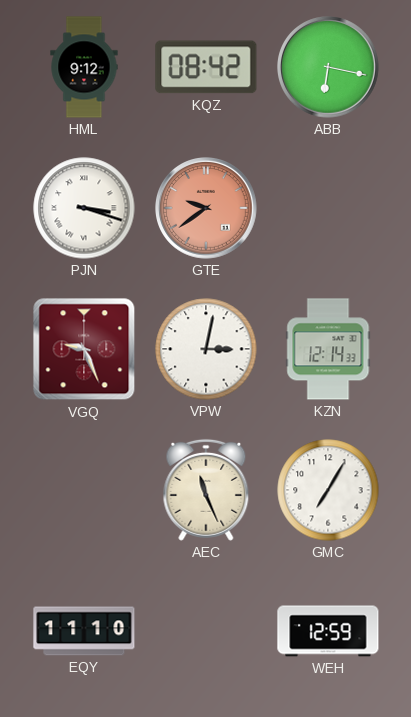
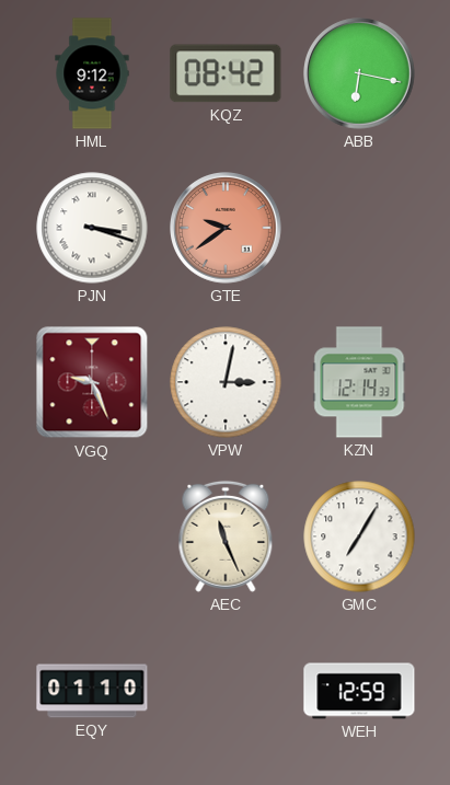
EQY: 11:10 -> 01:10 (92, 691)
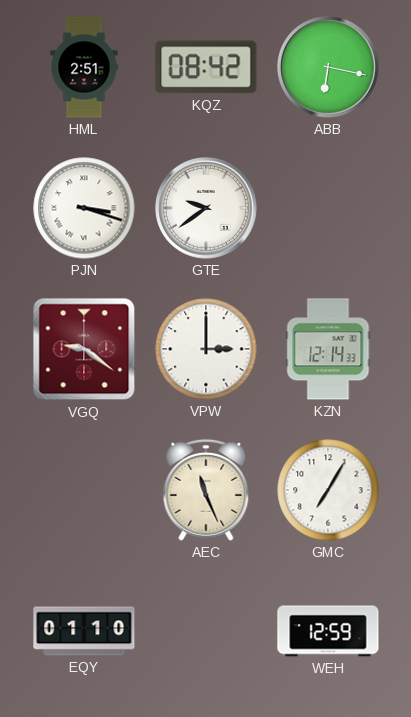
HML: 9:12 -> 2:51 (84, 67)
GTE dial: salmon -> white (207, 209)
VGQ: 9:26 -> 9:21 (84, 349)
VPW: 3:02 -> 3:00 (206, 349)
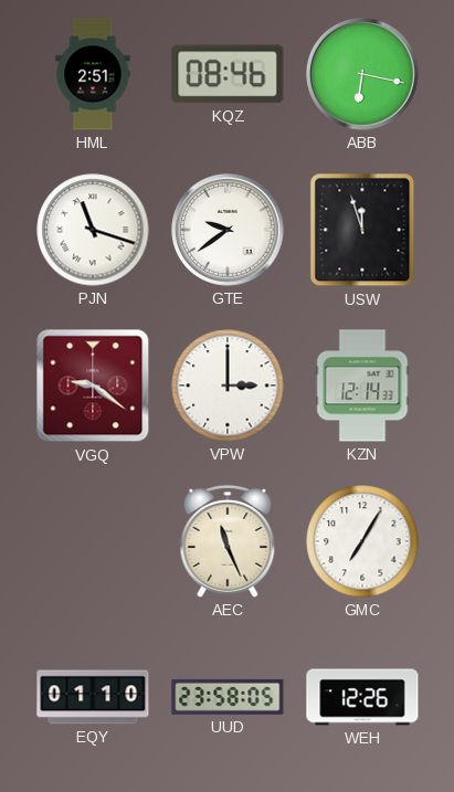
KQZ: 08:42 -> 08:46 (228, 74)
PJN: 3:18 -> 11:18 (93, 230)
USW: none -> 11:57 (362, 230)
UUD: none -> 23:58 (228, 697)
WEH: 12:59 -> 12:26 (362, 697)
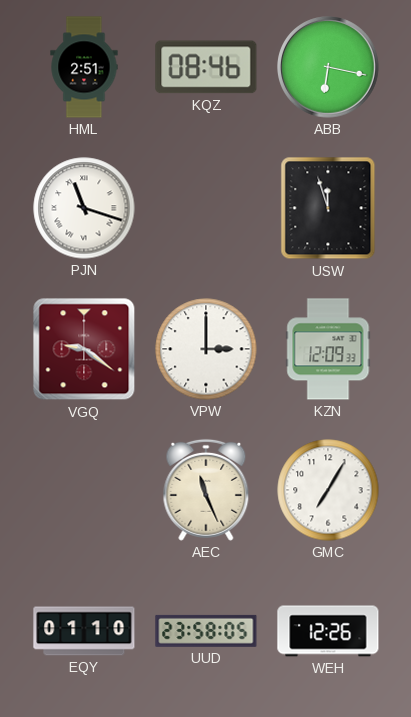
GTE: 9:39 -> none (229, 231)
KZN: 12:14 -> 12:09 (328, 349)
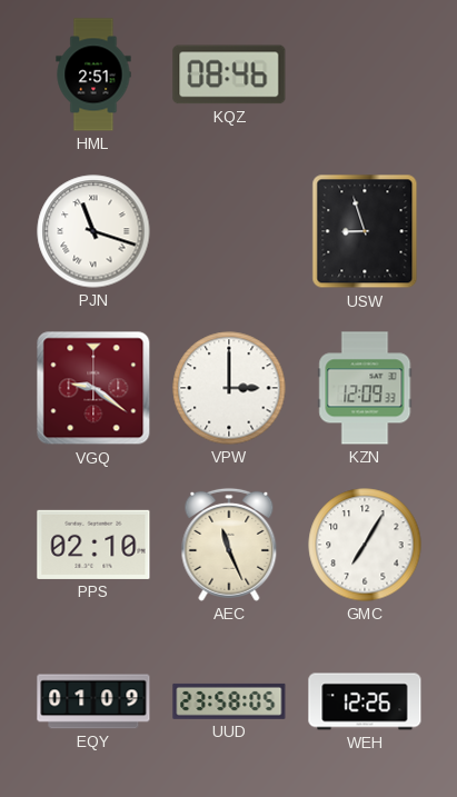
ABB: 6:17 -> none (329, 68)
USW: 11:57 -> 8:57 (365, 231)
PPS: none -> 02:10 (93, 545)
EQY: 01:10 -> 01:09 (93, 701)
